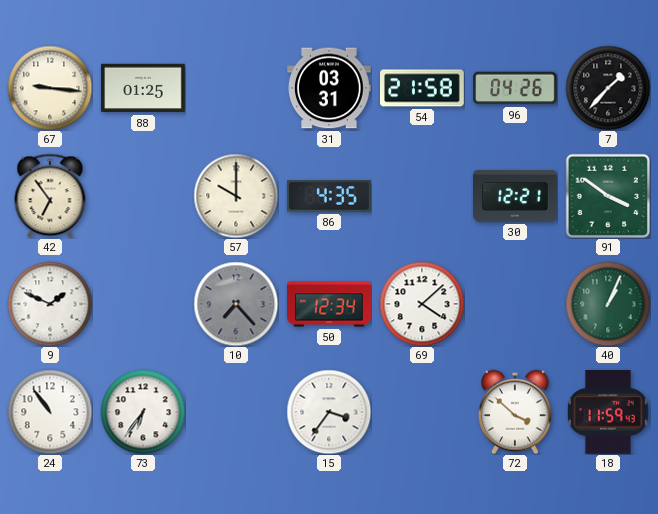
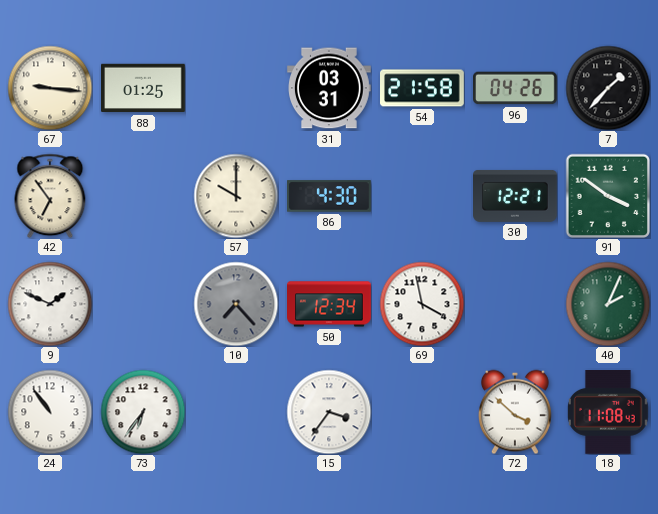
86: 4:35 -> 4:30 (330, 196)
69: 4:08 -> 3:58 (422, 304)
40: 1:04 -> 2:04 (608, 304)
18: 11:59 -> 11:08 (608, 413)
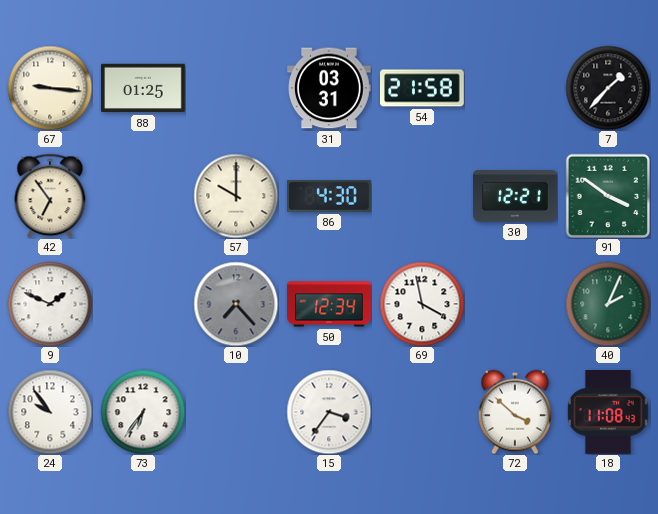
96: 04:26 -> none (516, 88)
24: 10:54 -> 9:54 (50, 412)
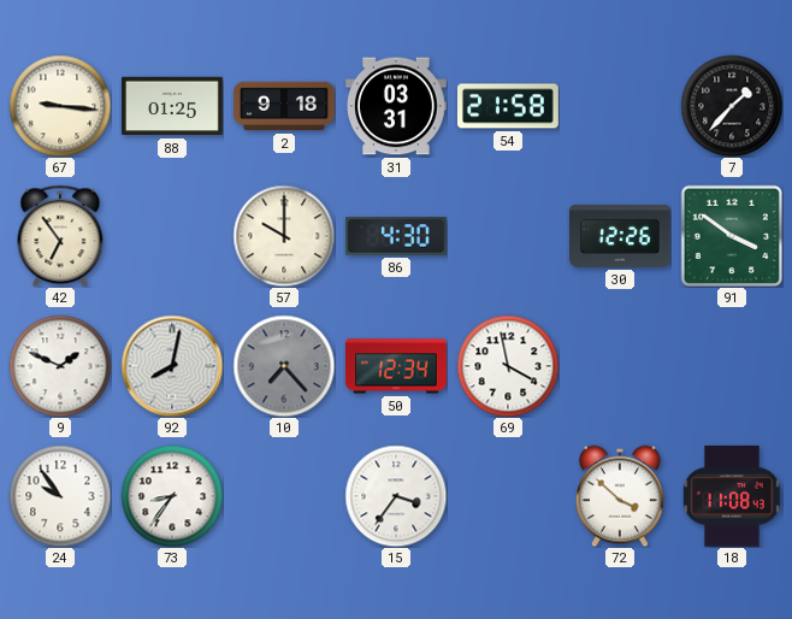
2: none -> 9:18 (284, 106)
30: 12:21 -> 12:26 (621, 236)
92: none -> 8:02 (172, 366)
40: 2:04 -> none (608, 304)
73: 6:36 -> 8:36 (172, 496)
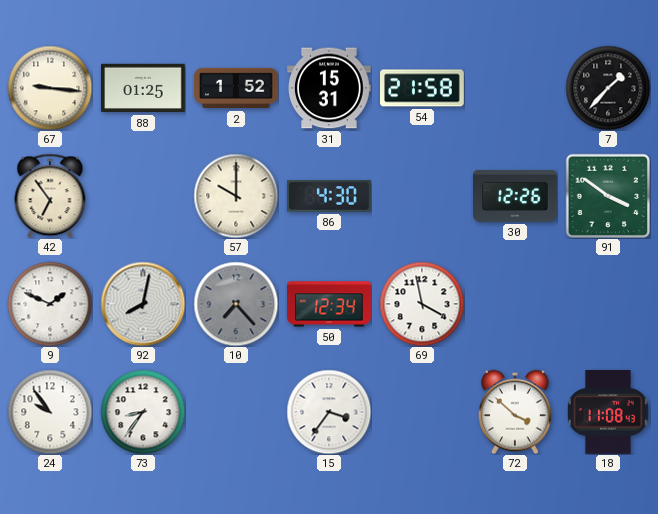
2: 9:18 -> 1:52 (236, 88)
31: 03:31 -> 15:31 (330, 88)
